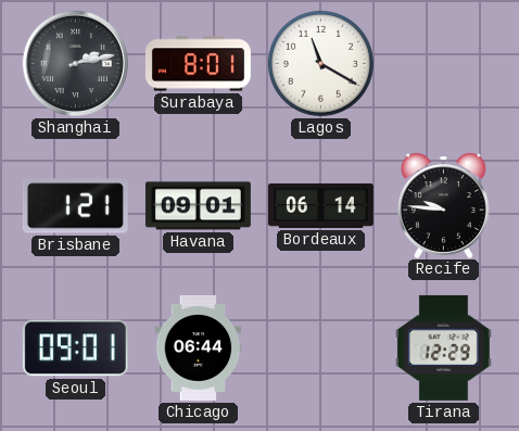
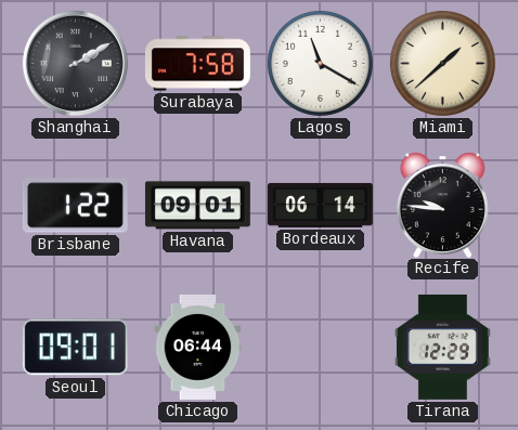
Shanghai: 2:13 -> 2:10 (75, 63)
Surabaya: 8:01 -> 7:58 (197, 64)
Miami: none -> 1:38 (442, 63)
Brisbane: 1:21 -> 1:22 (75, 206)
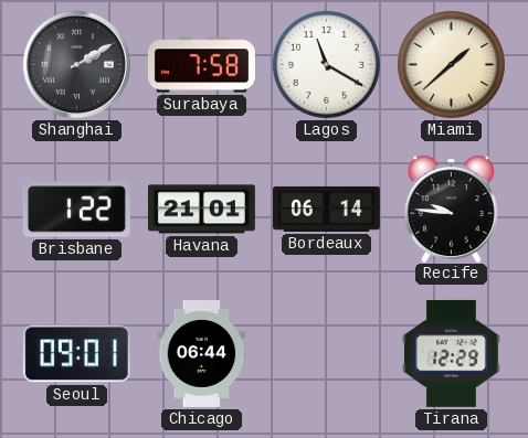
Havana: 09:01 -> 21:01 (201, 210)
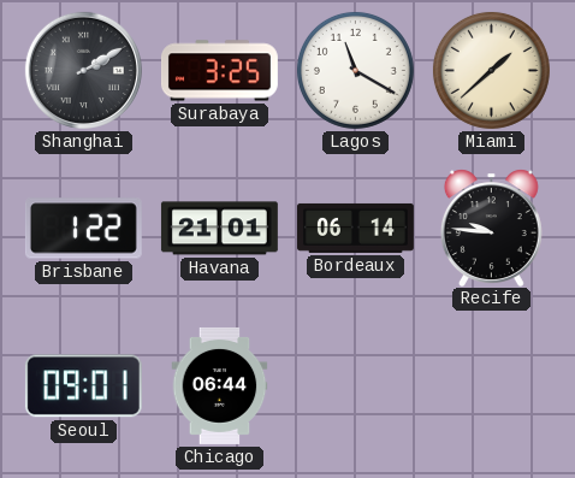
Surabaya: 7:58 -> 3:25 (219, 71)
Tirana: 12:29 -> none (451, 353)
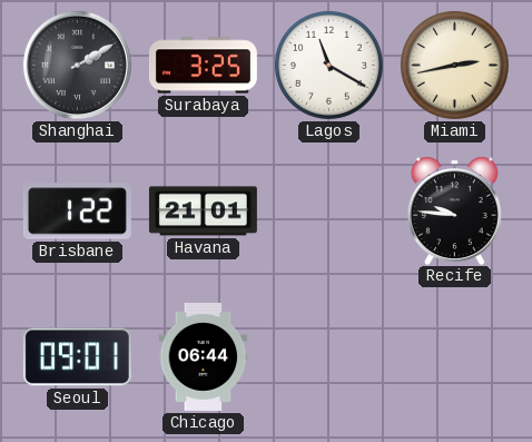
Miami: 1:38 -> 2:43 (454, 65)
Bordeaux: 06:14 -> none (355, 228)
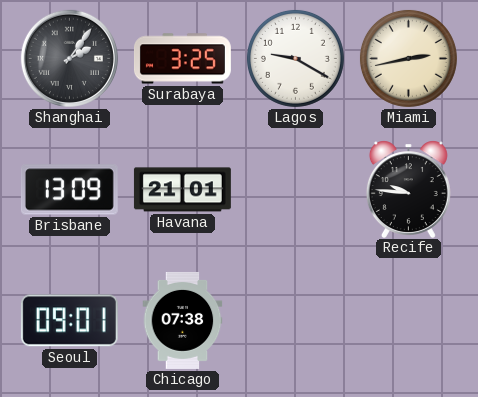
Shanghai: 2:10 -> 2:06 (69, 58)
Lagos: 11:20 -> 9:20 (295, 58)
Brisbane: 1:22 -> 13:09 (69, 190)
Chicago: 06:44 -> 07:38 (183, 320)
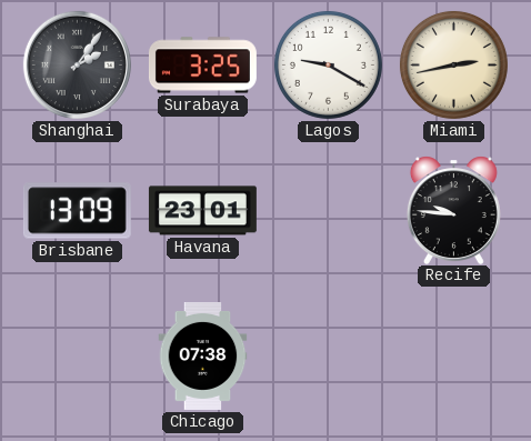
Havana: 21:01 -> 23:01 (202, 211)
Seoul: 09:01 -> none (69, 321)
